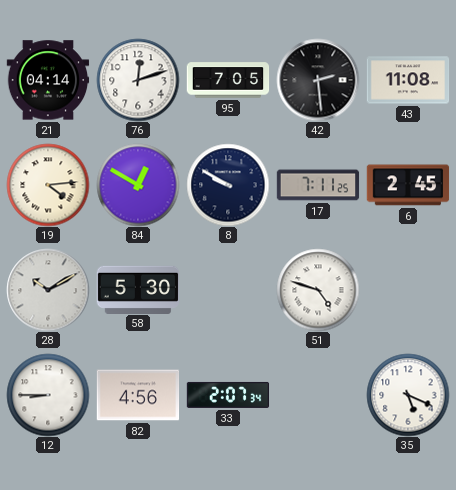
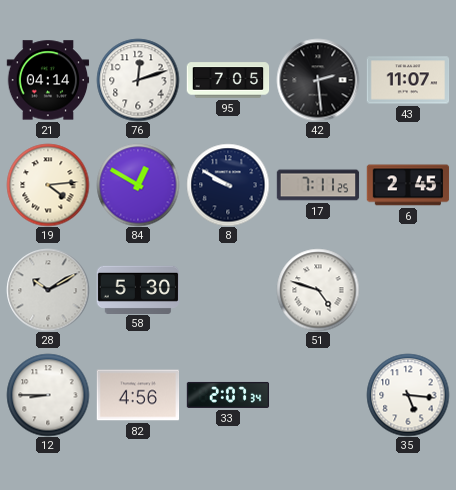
43: 11:08 -> 11:07 (408, 80)
35: 5:19 -> 5:16 (408, 395)
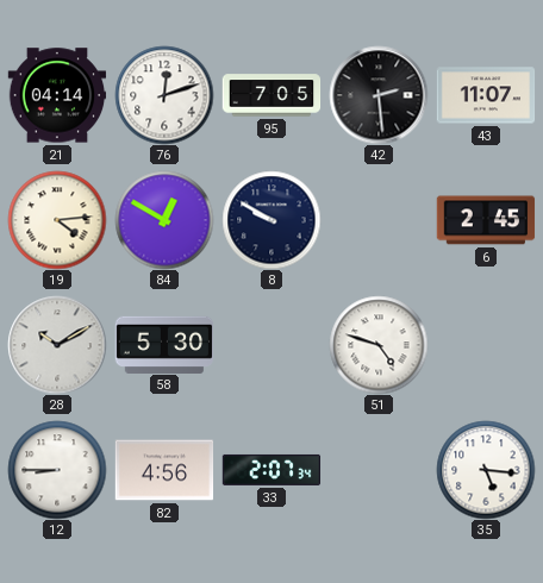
17: 7:11 -> none (318, 185)
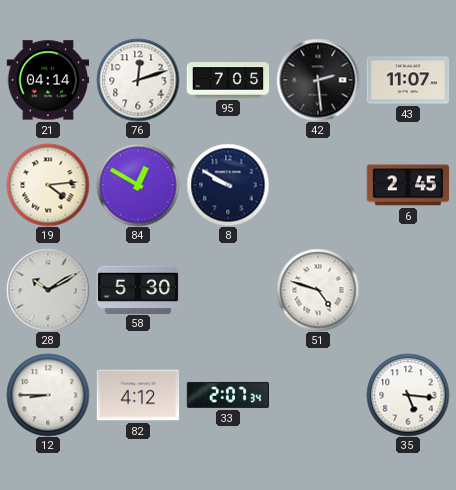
82: 4:56 -> 4:12 (138, 395)
